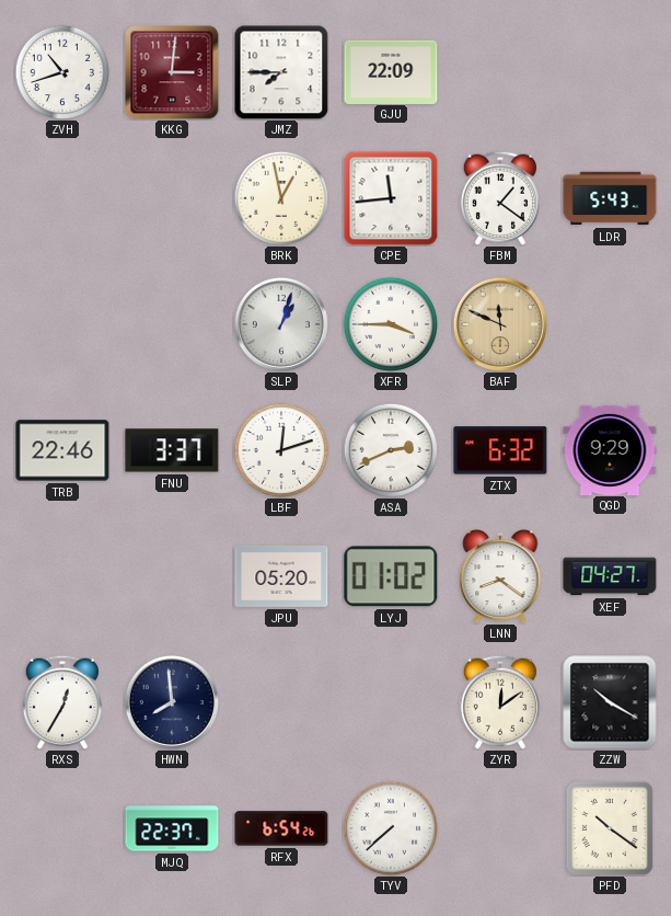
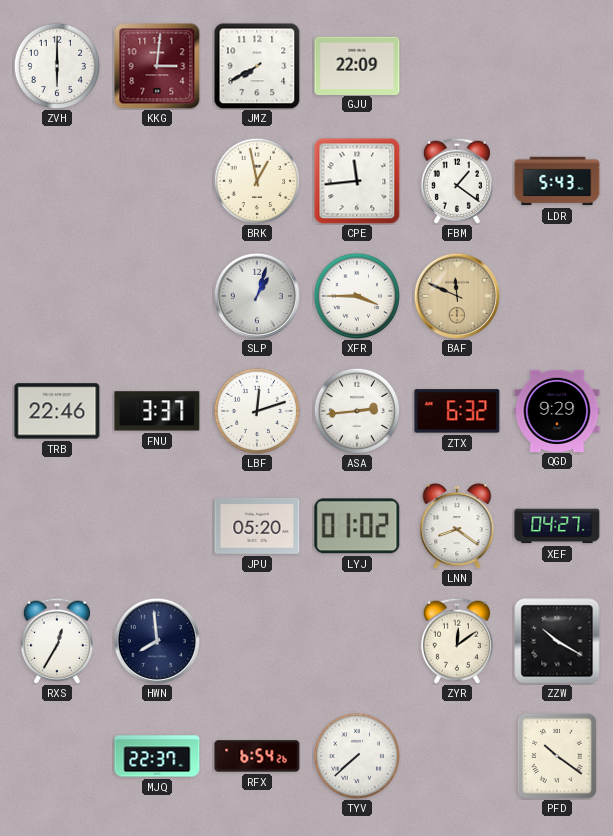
ZVH: 10:42 -> 6:00 (56, 65)
JMZ: 7:45 -> 7:40 (257, 66)
ASA: 2:41 -> 2:44 (356, 410)
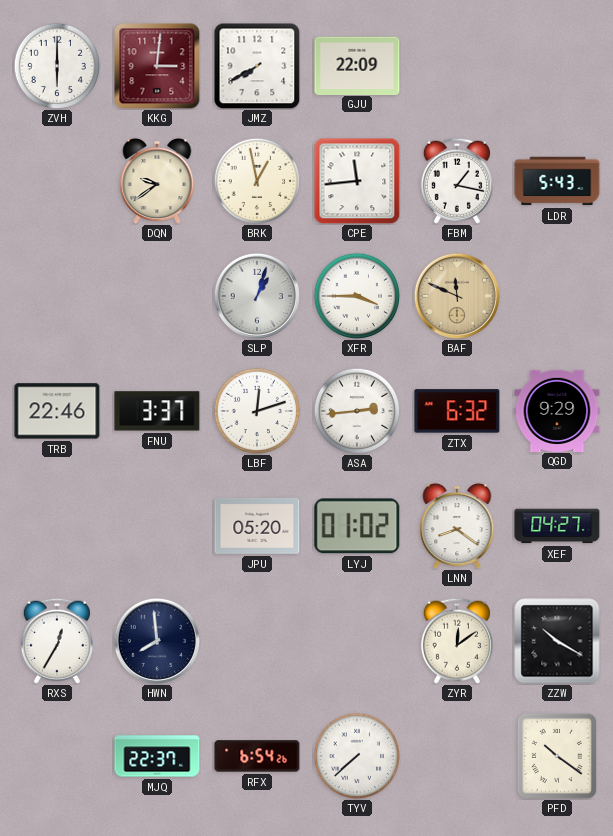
DQN: none -> 9:39 (157, 181)
FBM: 1:21 -> 1:17 (457, 181)
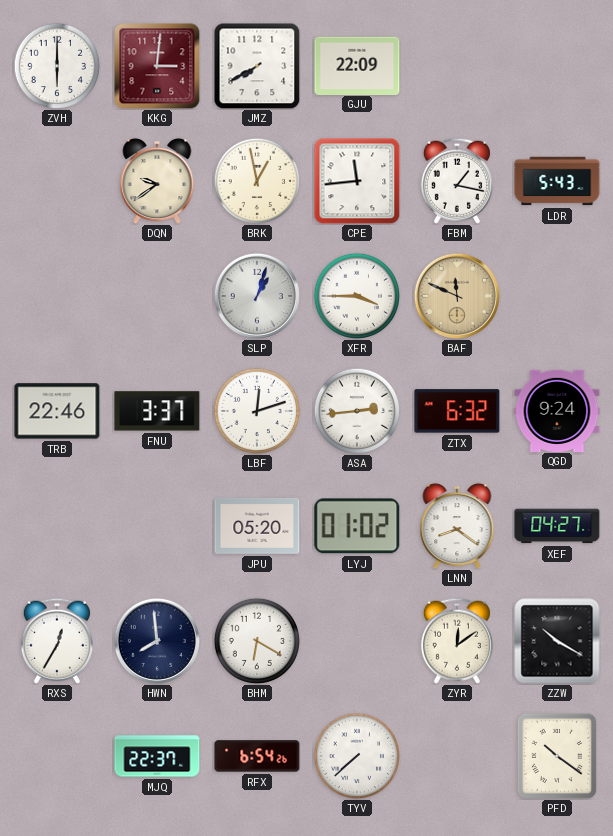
QGD: 9:29 -> 9:24 (557, 410)
BHM: none -> 6:20 (256, 640)
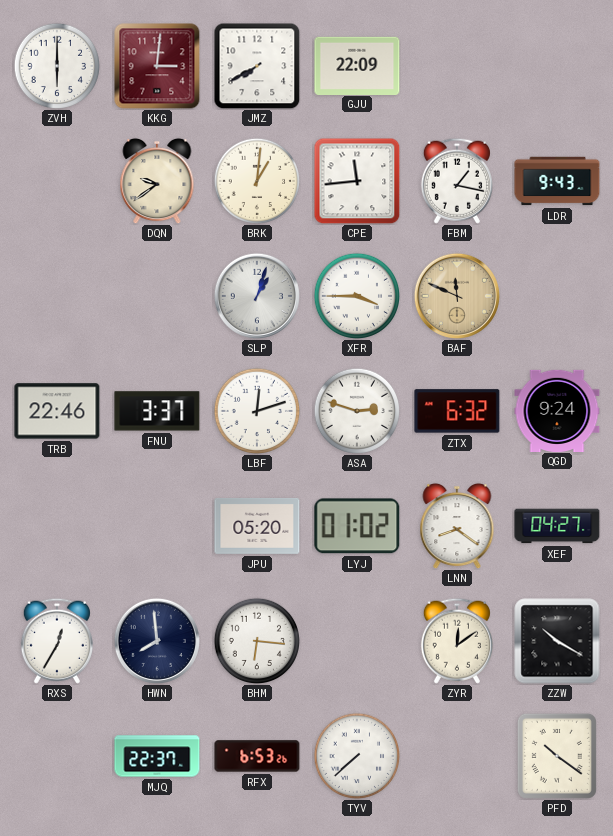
BRK: 12:58 -> 1:01 (256, 180)
LDR: 5:43 -> 9:43 (557, 181)
ASA: 2:44 -> 2:48 (356, 410)
BHM: 6:20 -> 6:16 (256, 640)
RFX: 6:54 -> 6:53 (257, 756)
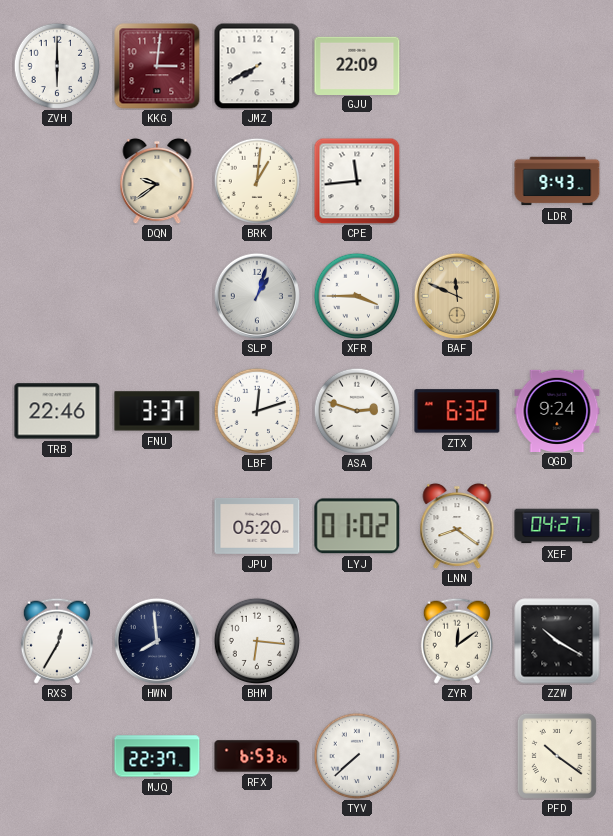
FBM: 1:17 -> none (457, 181)
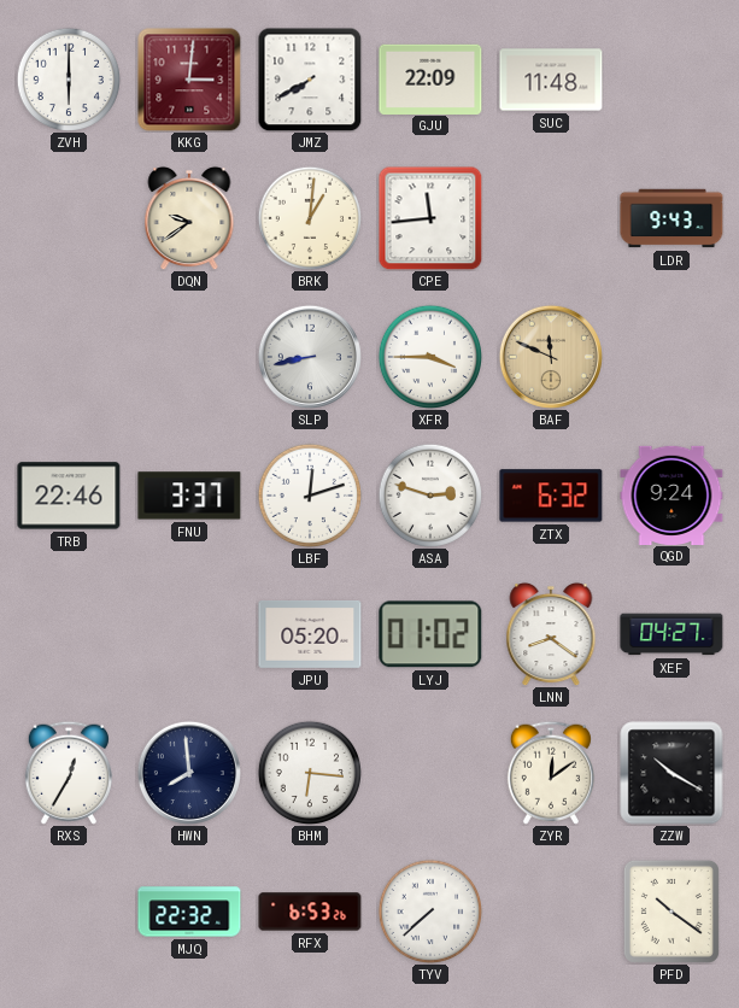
SUC: none -> 11:48 (551, 80)
SLP: 1:03 -> 8:43 (310, 357)
MJQ: 22:37 -> 22:32 (189, 912)
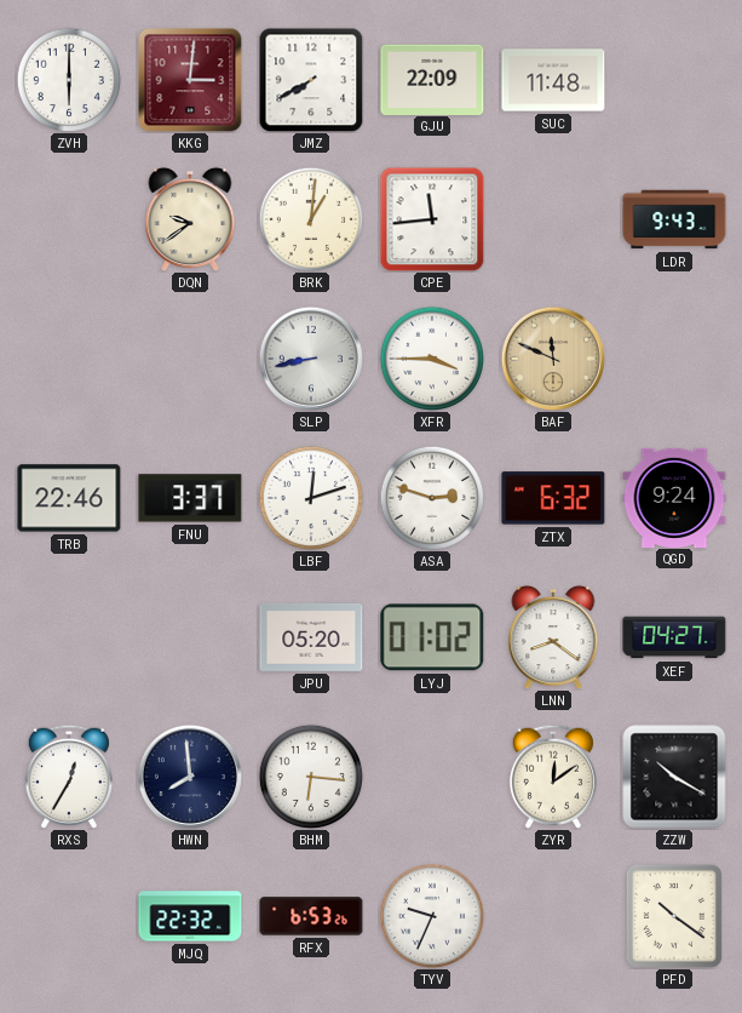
TYV: 7:38 -> 9:34 (431, 915)
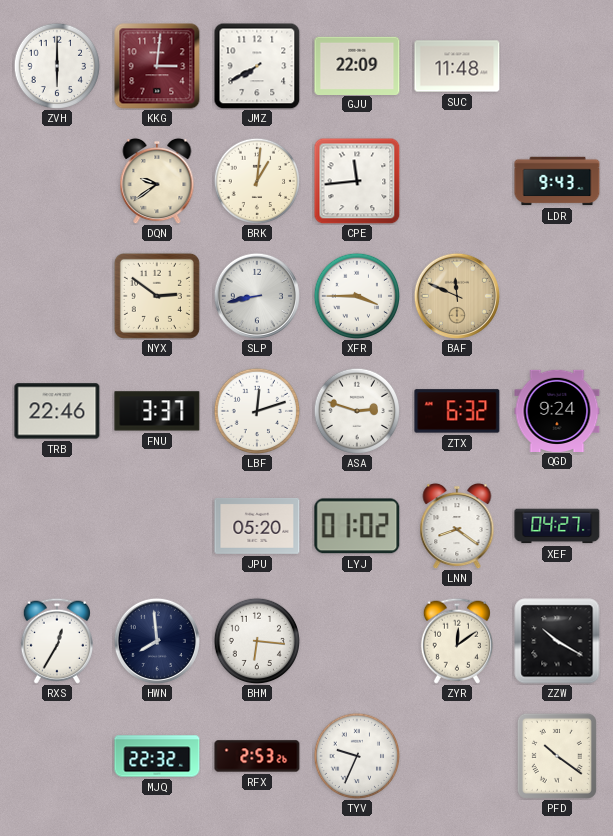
NYX: none -> 2:51 (157, 296)
RFX: 6:53 -> 2:53 (257, 756)
